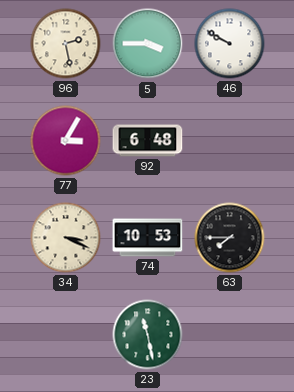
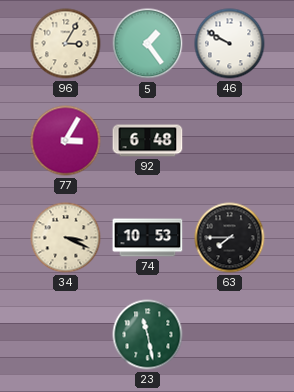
96: 2:28 -> 3:05 (66, 44)
5: 3:45 -> 1:24 (148, 44)
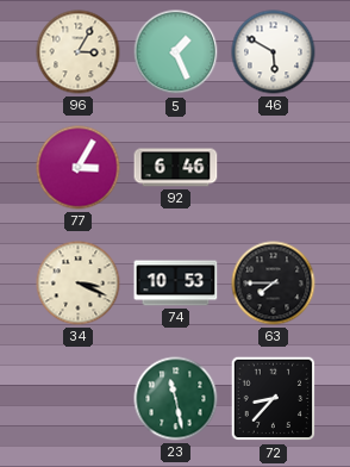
5: 1:24 -> 1:26 (176, 52)
46: 9:50 -> 5:50 (274, 52)
92: 6:48 -> 6:46 (176, 168)
72: none -> 8:37 (274, 399)
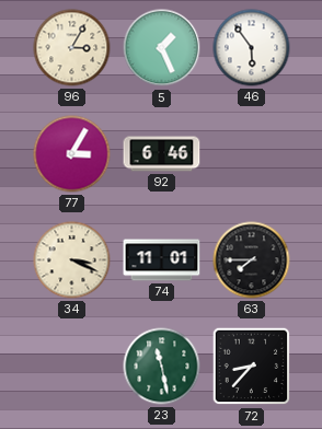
46: 5:50 -> 5:54 (252, 48)
74: 10:53 -> 11:01 (162, 260)
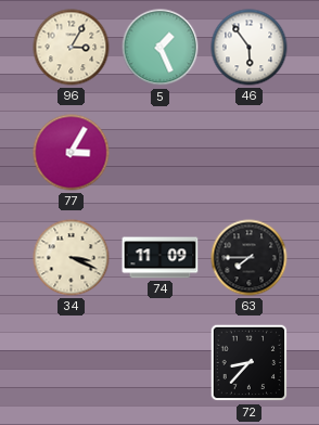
92: 6:46 -> none (162, 154)
74: 11:01 -> 11:09 (161, 258)
23: 11:28 -> none (162, 367)
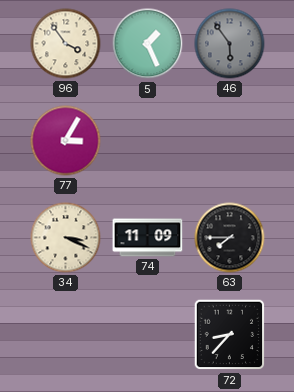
96: 3:05 -> 3:54 (66, 44)
46 dial: white -> grey (230, 44)
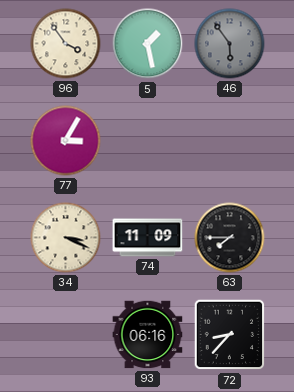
5: 1:26 -> 1:28 (148, 44)
93: none -> 06:16 (148, 335)
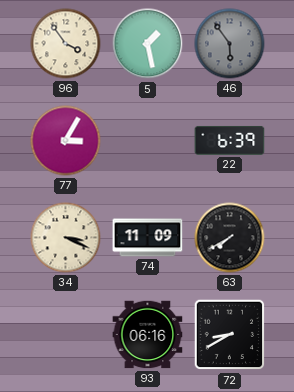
22: none -> 6:39 (230, 140)
63: 7:45 -> 7:40 (230, 238)
72: 8:37 -> 8:40 (230, 335)
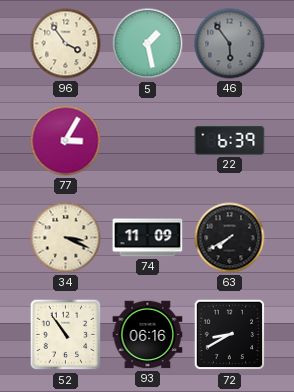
52: none -> 10:54 (66, 335)
